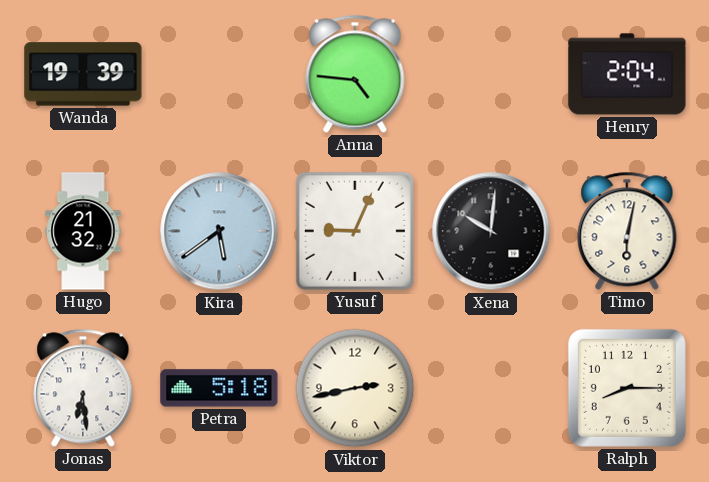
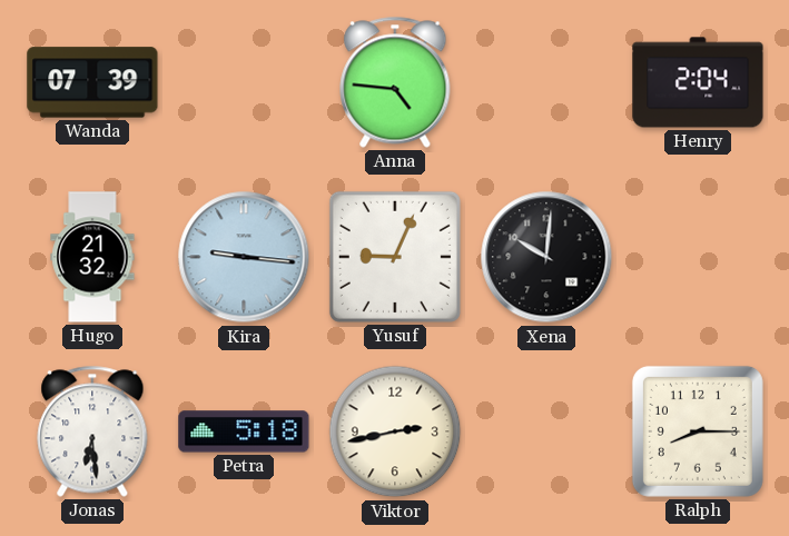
Wanda: 19:39 -> 07:39 (92, 82)
Kira: 5:39 -> 9:16 (244, 257)
Timo: 6:02 -> none (627, 231)
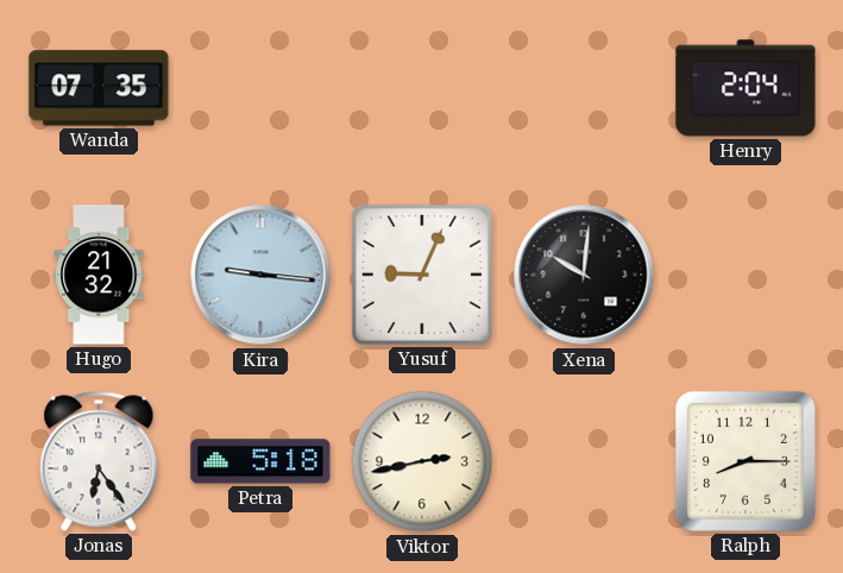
Wanda: 07:39 -> 07:35 (99, 88)
Anna: 4:46 -> none (395, 82)
Jonas: 6:29 -> 6:24 (99, 461)
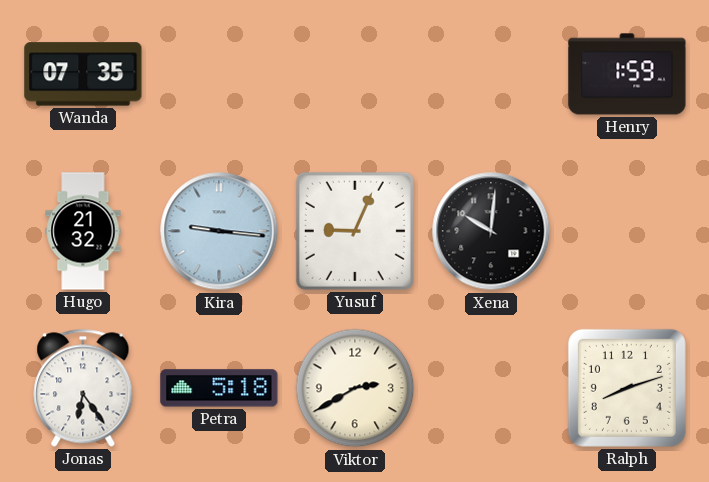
Henry: 2:04 -> 1:59 (627, 74)
Viktor: 2:43 -> 2:40 (355, 388)
Ralph: 8:15 -> 8:12 (627, 388)
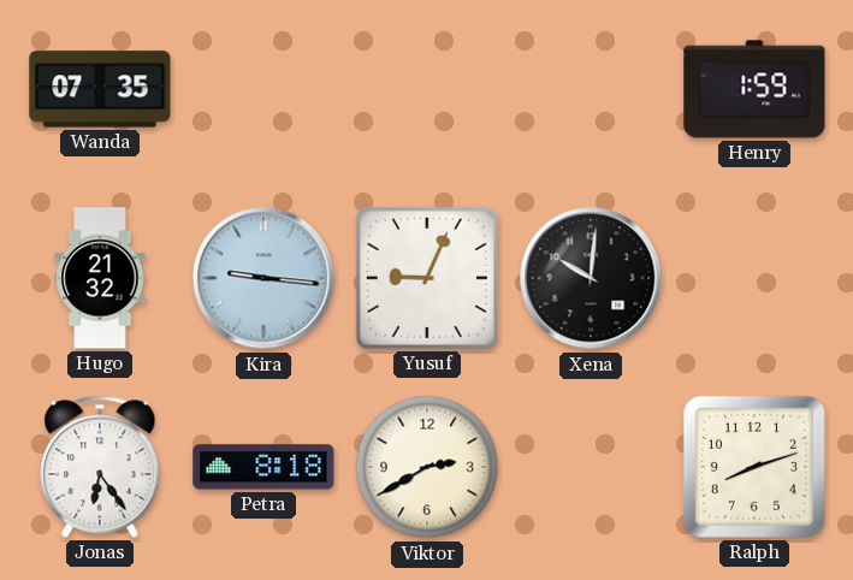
Petra: 5:18 -> 8:18 (263, 467)
